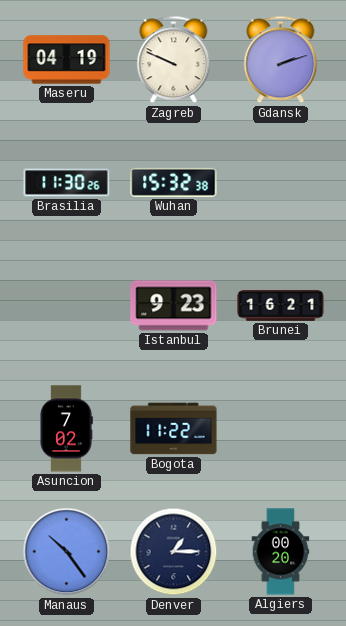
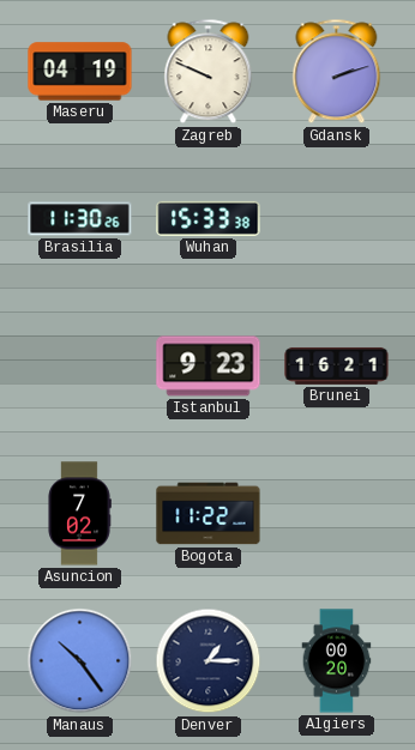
Wuhan: 15:32 -> 15:33 (209, 218)
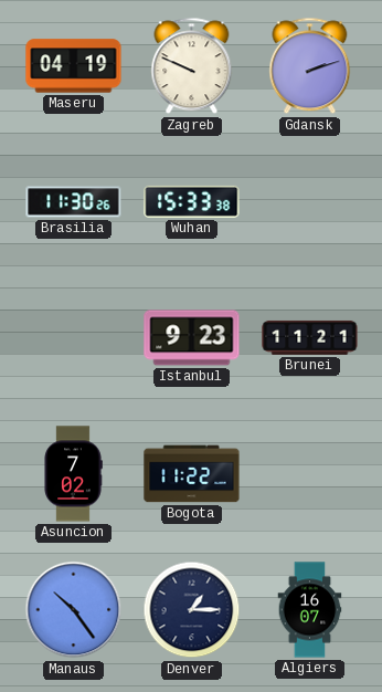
Brunei: 16:21 -> 11:21 (310, 338)
Algiers: 00:20 -> 16:07 (310, 610)
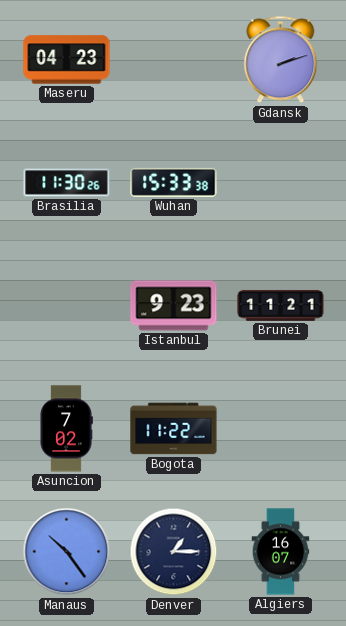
Maseru: 04:19 -> 04:23 (67, 60)
Zagreb: 9:49 -> none (192, 66)
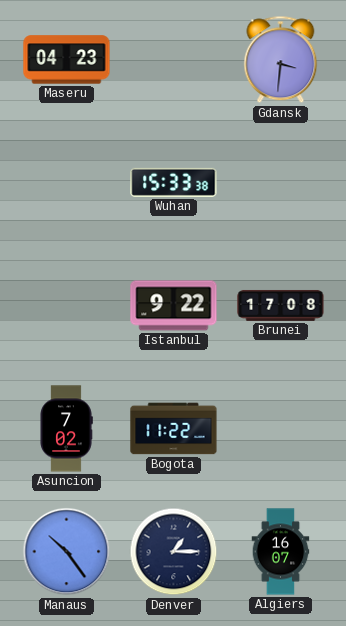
Gdansk: 2:12 -> 3:31 (281, 60)
Brasilia: 11:30 -> none (67, 183)
Istanbul: 9:23 -> 9:22 (174, 306)
Brunei: 11:21 -> 17:08 (281, 306)
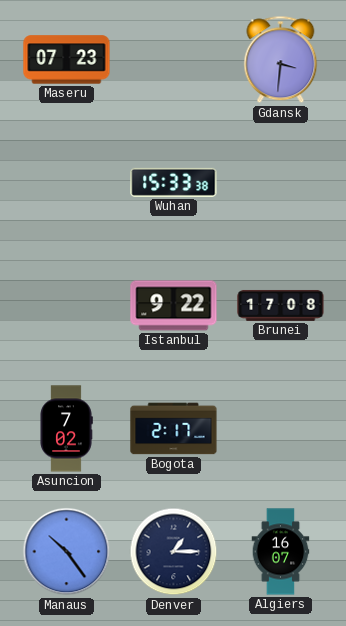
Maseru: 04:23 -> 07:23 (67, 60)
Bogota: 11:22 -> 2:17 (174, 429)
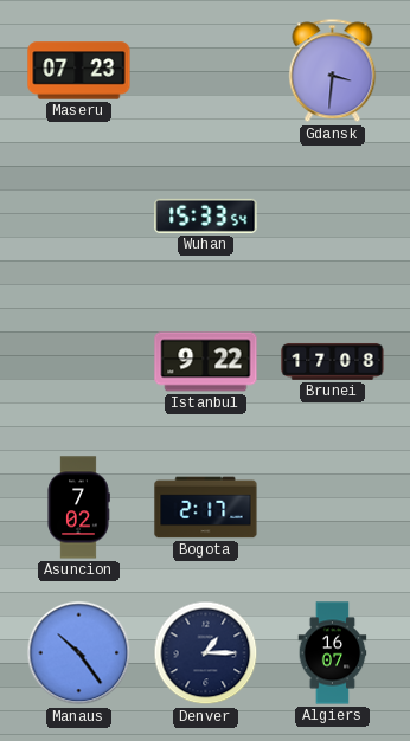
Wuhan: 15:33:38 -> 15:33:54 (206, 215)
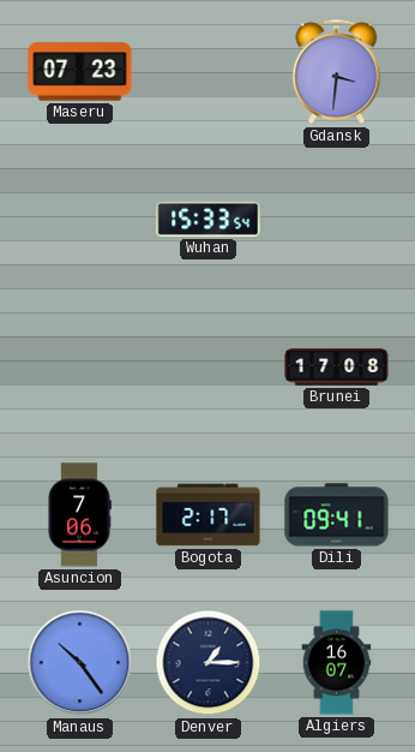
Istanbul: 9:22 -> none (206, 362)
Asuncion: 7:02 -> 7:06 (79, 515)
Dili: none -> 09:41 (337, 515)
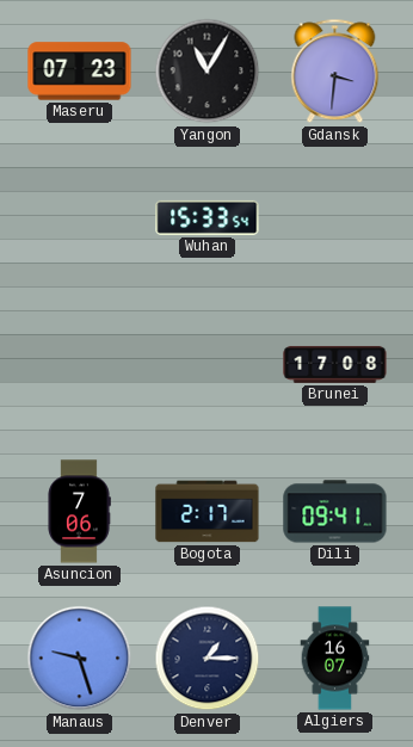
Yangon: none -> 11:05 (208, 72)
Manaus: 10:24 -> 9:27 (80, 659)
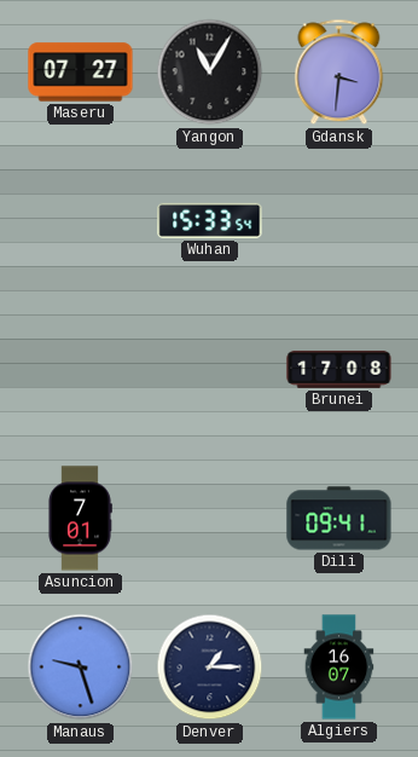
Maseru: 07:23 -> 07:27 (81, 73)
Asuncion: 7:06 -> 7:01 (80, 519)
Bogota: 2:17 -> none (208, 512)
